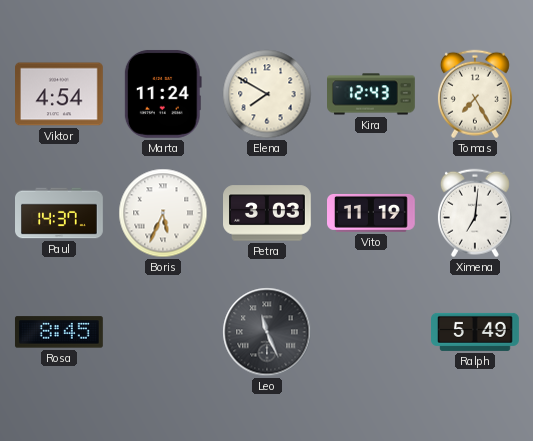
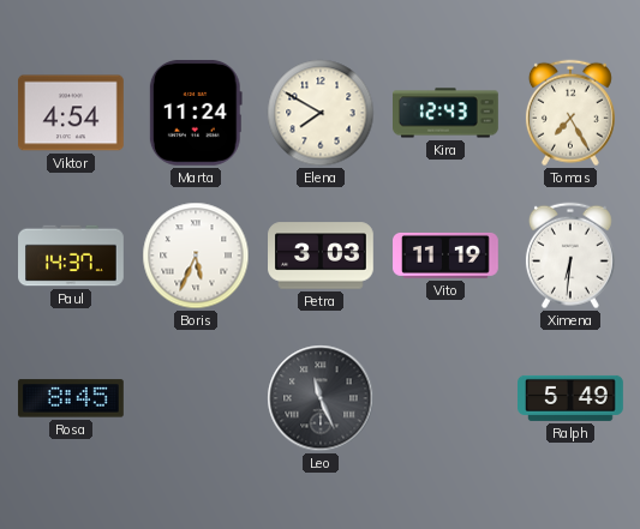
Ximena: 7:01 -> 6:31 (570, 256)
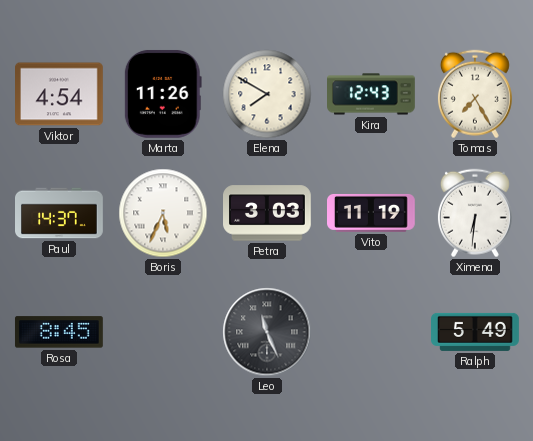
Marta: 11:24 -> 11:26 (163, 94)
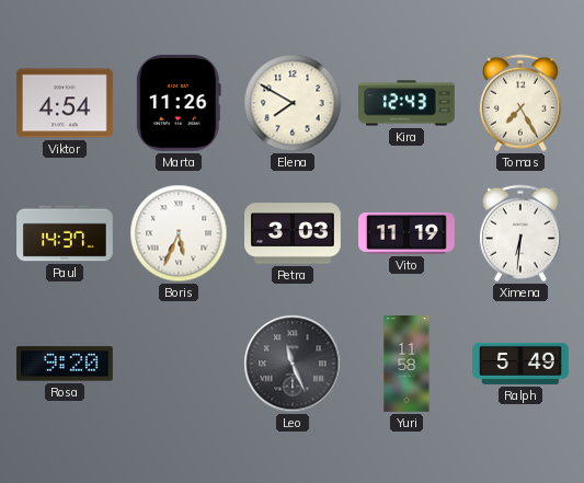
Rosa: 8:45 -> 9:20 (65, 364)
Yuri: none -> 11:58 (406, 364)
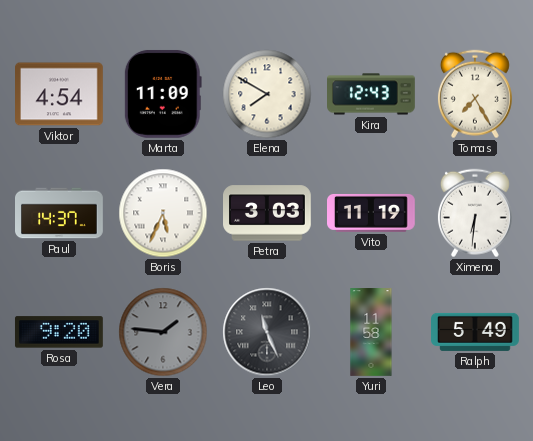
Marta: 11:26 -> 11:09 (163, 94)
Vera: none -> 1:46 (163, 332)
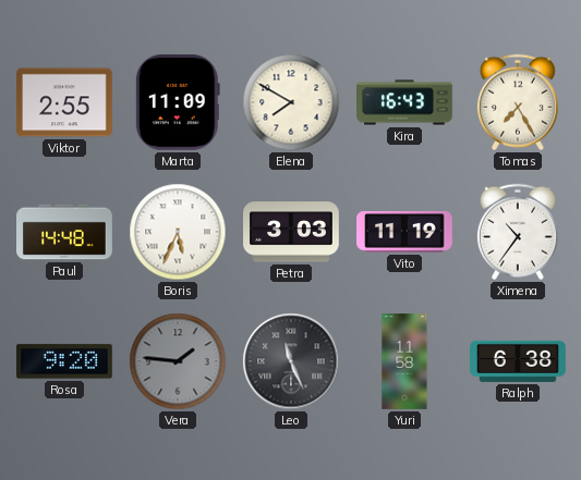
Viktor: 4:54 -> 2:55 (65, 102)
Kira: 12:43 -> 16:43 (406, 102)
Paul: 14:37 -> 14:48 (64, 232)
Ximena: 6:31 -> 10:36 (518, 232)
Ralph: 5:49 -> 6:38 (519, 361)
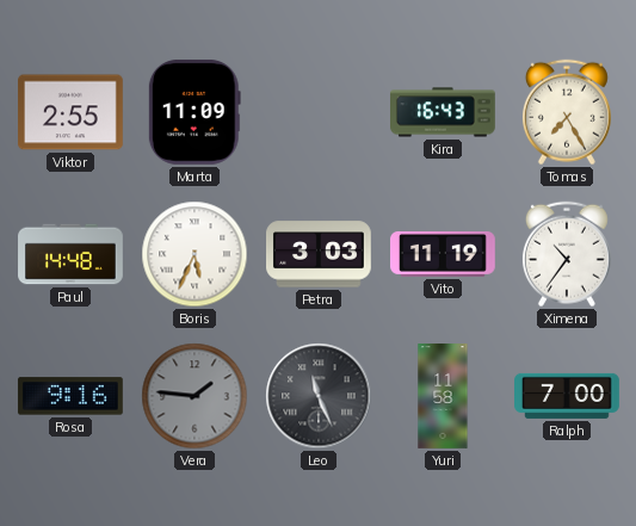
Elena: 7:50 -> none (291, 102)
Rosa: 9:20 -> 9:16 (70, 396)
Ralph: 6:38 -> 7:00 (568, 396)
